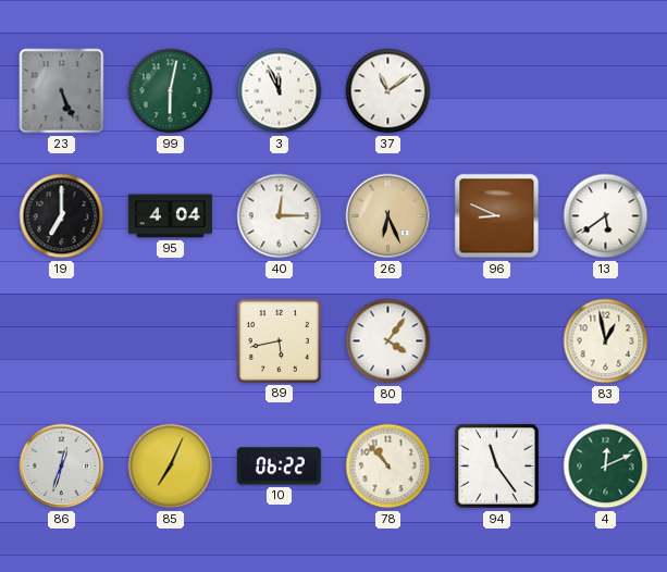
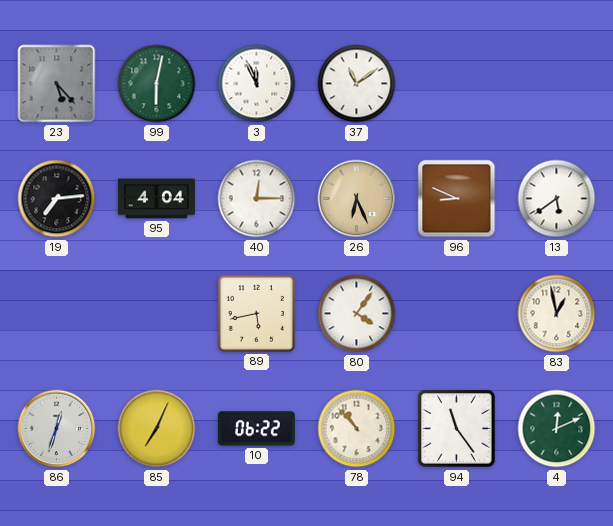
23: 5:26 -> 5:23 (57, 84)
19: 7:00 -> 7:14 (57, 199)
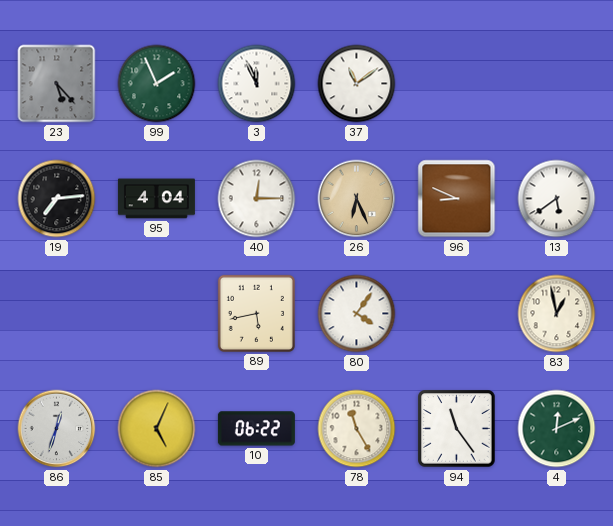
99: 6:02 -> 1:56 (157, 84)
85: 7:04 -> 5:04 (157, 429)
78: 10:53 -> 11:25 (357, 429)
